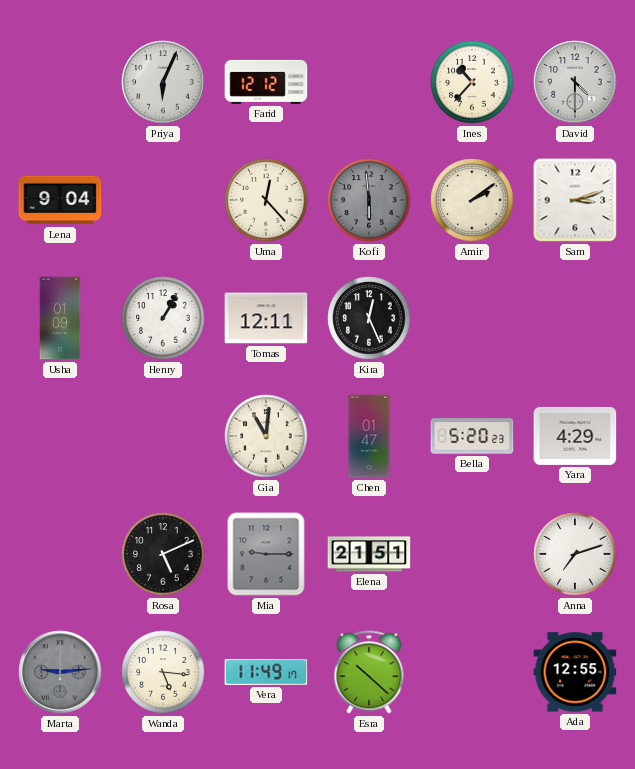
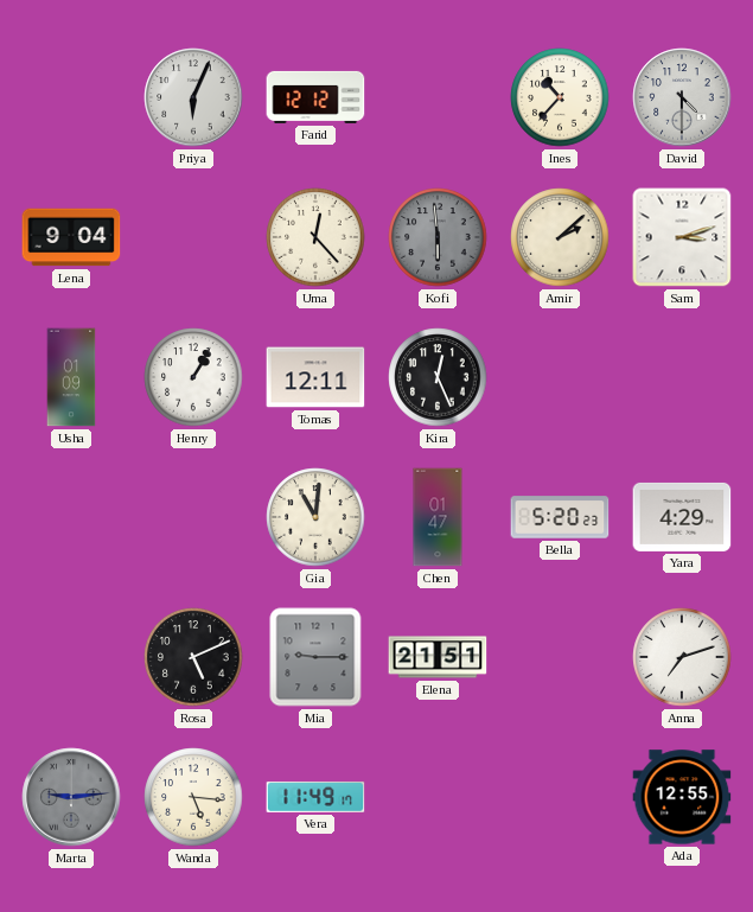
Amir: 2:09 -> 2:08 (560, 237)
Esra: 10:22 -> none (369, 672)
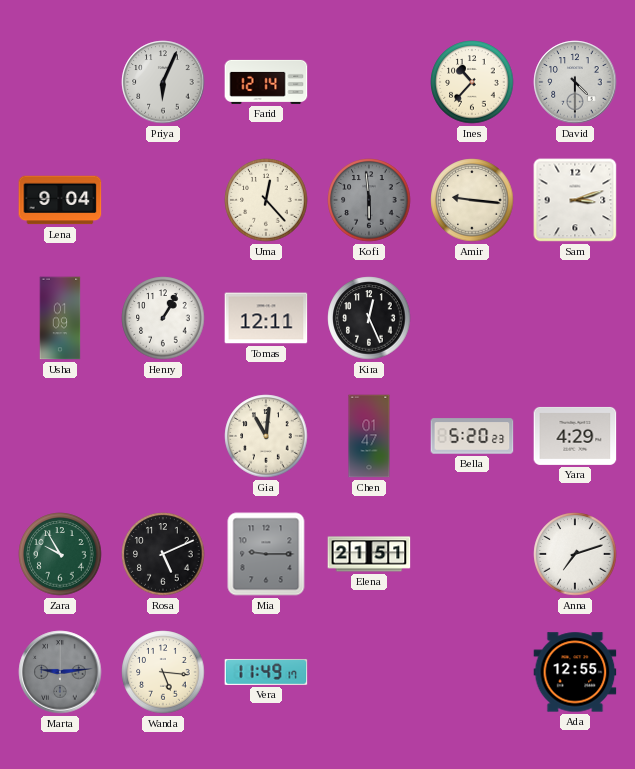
Farid: 12:12 -> 12:14 (266, 82)
Amir: 2:08 -> 9:16 (472, 200)
Zara: none -> 9:55 (60, 554)
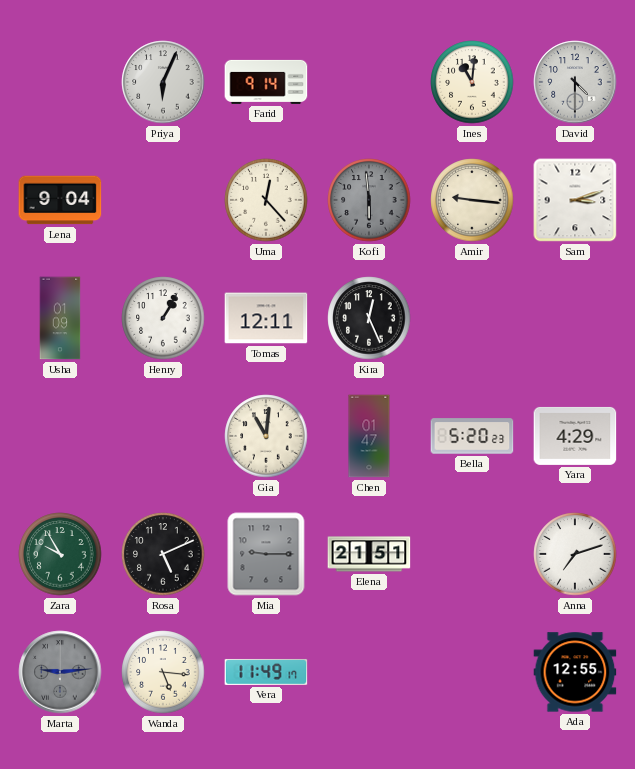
Farid: 12:14 -> 9:14 (266, 82)
Ines: 10:37 -> 11:01 (472, 82)
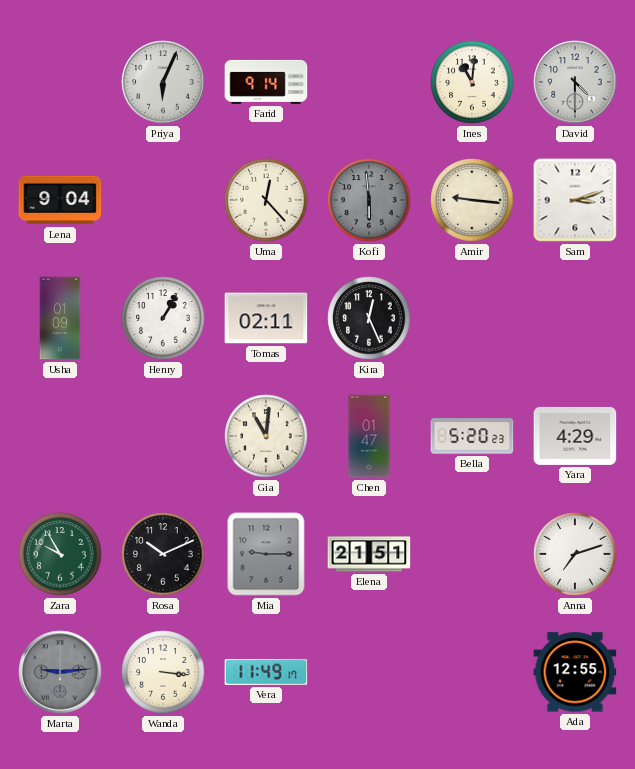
Tomas: 12:11 -> 02:11 (266, 318)
Rosa: 5:11 -> 10:11 (163, 554)
Wanda: 5:16 -> 3:16 (163, 672)
